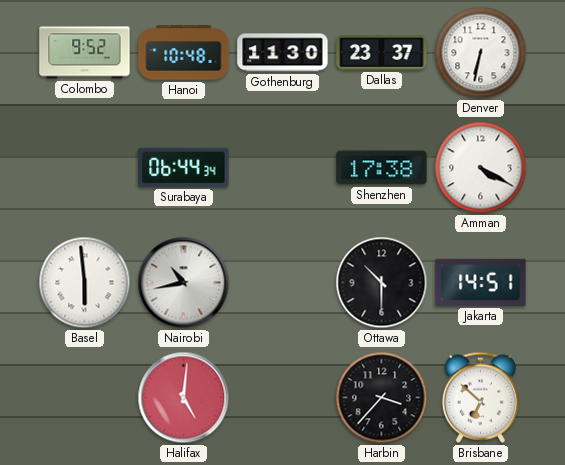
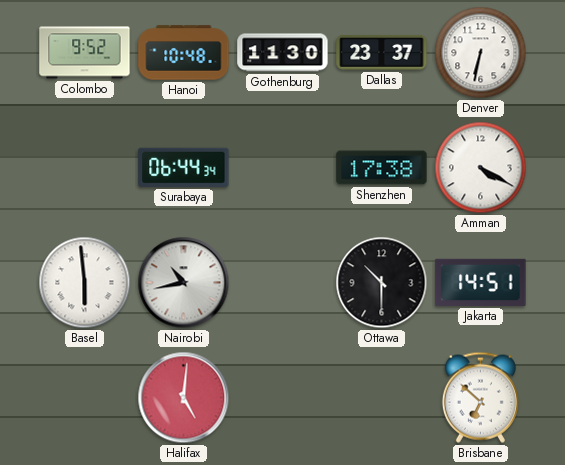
Harbin: 3:37 -> none (382, 398)
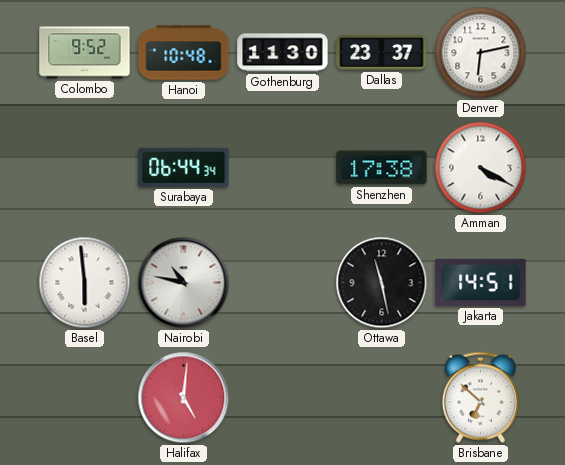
Denver: 6:32 -> 6:13 (481, 53)
Nairobi: 10:43 -> 10:47 (184, 283)
Ottawa: 10:30 -> 11:28 (382, 283)
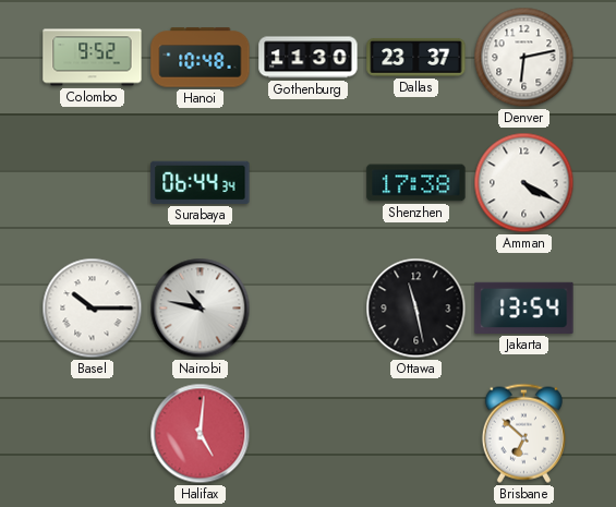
Basel: 5:59 -> 10:15 (93, 309)
Jakarta: 14:51 -> 13:54 (524, 307)
